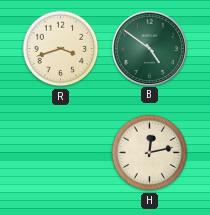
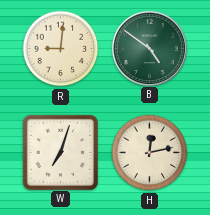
R: 3:42 -> 9:01 (61, 49)
W: none -> 7:03 (60, 152)
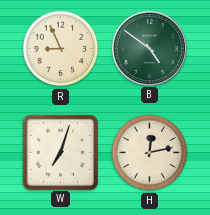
R: 9:01 -> 8:56 (61, 49)
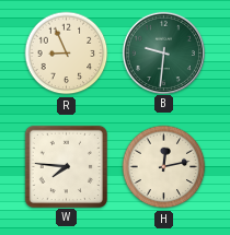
B: 4:51 -> 9:31 (163, 52)
W: 7:03 -> 7:46 (66, 166)
